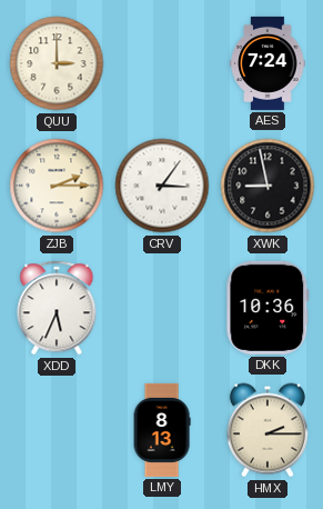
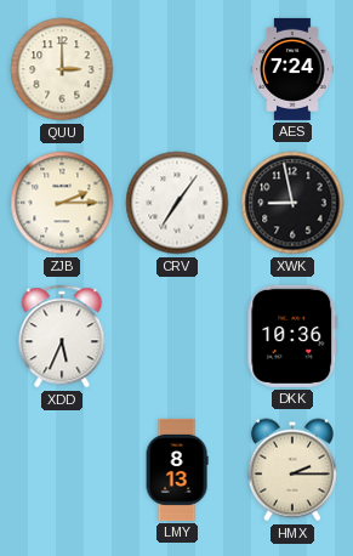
CRV: 3:06 -> 7:06 (177, 203)
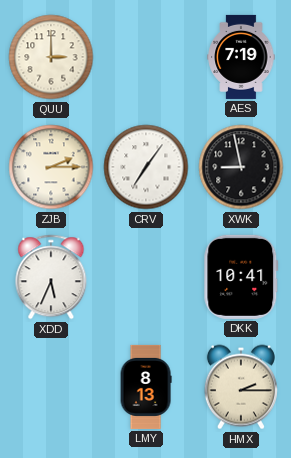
AES: 7:24 -> 7:19 (241, 57)
DKK: 10:36 -> 10:41 (241, 277)
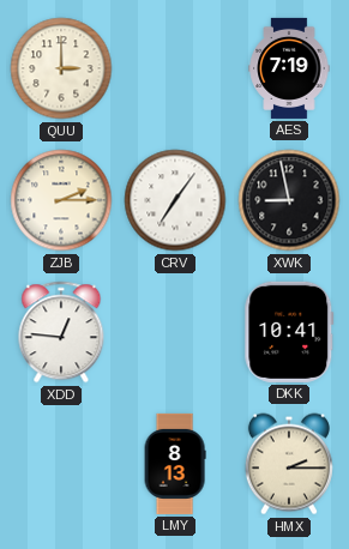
XDD: 5:34 -> 12:46 (61, 332)
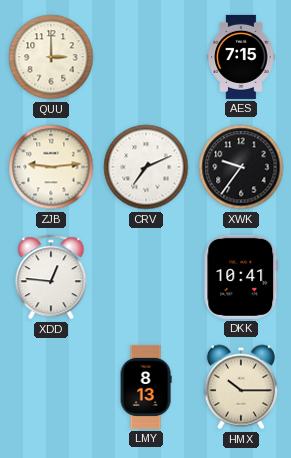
AES: 7:19 -> 7:15 (241, 57)
ZJB: 2:15 -> 9:14 (51, 167)
CRV: 7:06 -> 7:11 (146, 167)
XWK: 8:58 -> 9:36 (241, 167)
HMX: 2:15 -> 10:15 (241, 387)
